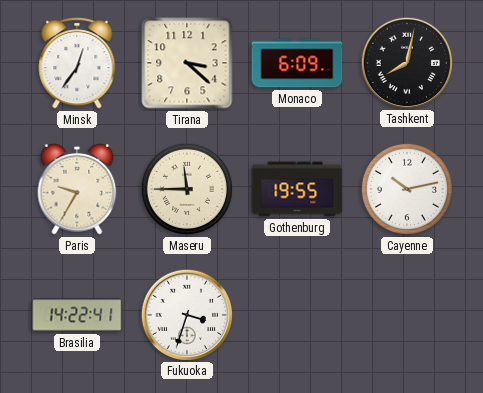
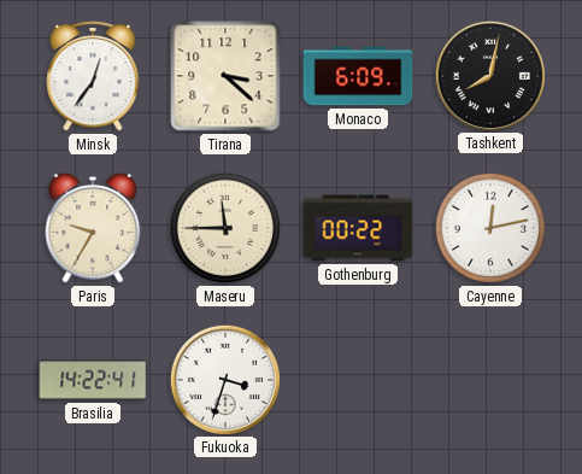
Gothenburg: 19:55 -> 00:22 (358, 228)
Cayenne: 10:13 -> 12:13 (490, 228)
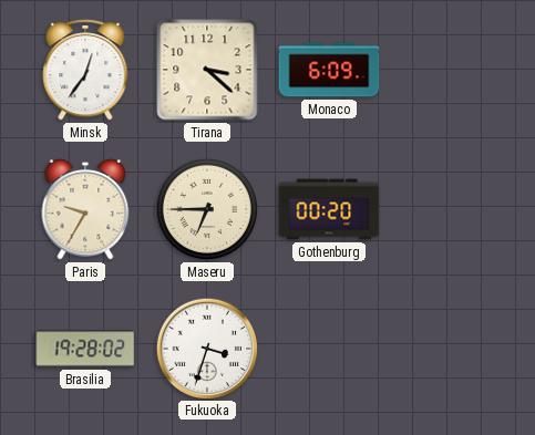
Tashkent: 8:02 -> none (489, 75)
Maseru: 11:45 -> 6:45 (207, 209)
Gothenburg: 00:22 -> 00:20 (329, 209)
Cayenne: 12:13 -> none (490, 228)
Brasilia: 14:22 -> 19:28 (85, 349)
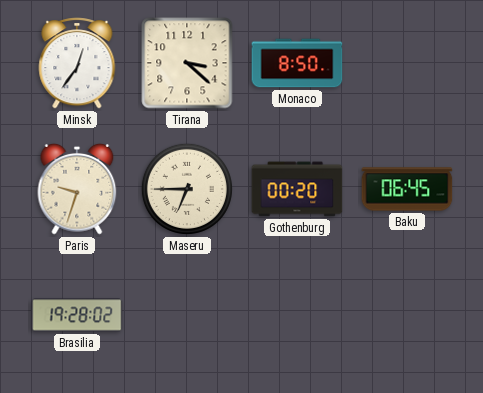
Monaco: 6:09 -> 8:50 (297, 63)
Paris: 9:35 -> 9:33 (77, 189)
Baku: none -> 06:45 (407, 189)
Fukuoka: 3:33 -> none (206, 348)
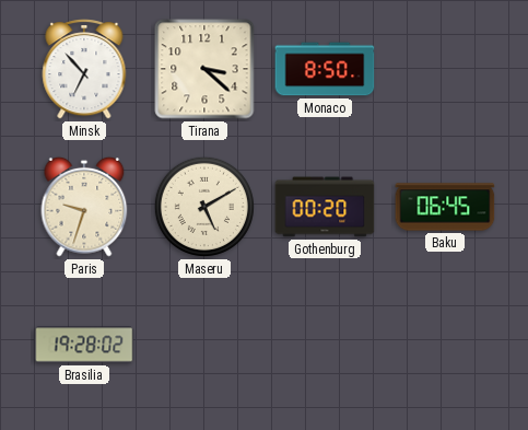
Minsk: 12:36 -> 6:53 (84, 69)
Maseru: 6:45 -> 5:10 (204, 207)
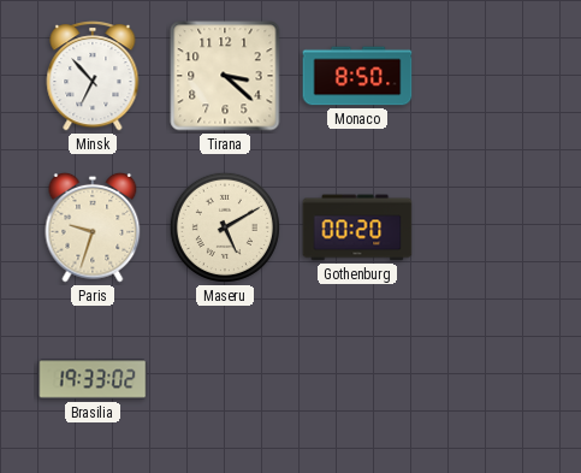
Baku: 06:45 -> none (445, 207)
Brasilia: 19:28 -> 19:33 (93, 379)
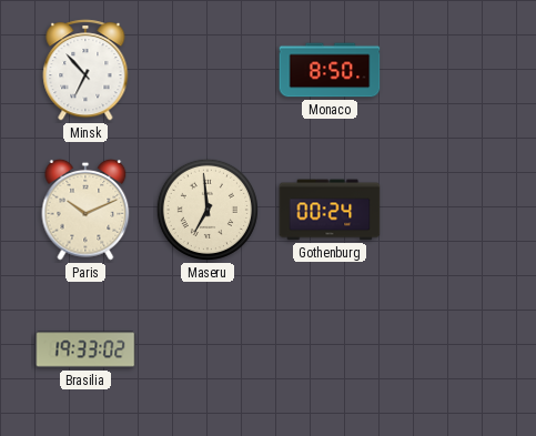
Tirana: 3:22 -> none (225, 76)
Paris: 9:33 -> 10:11 (85, 210)
Maseru: 5:10 -> 6:59 (208, 210)
Gothenburg: 00:20 -> 00:24 (330, 210)
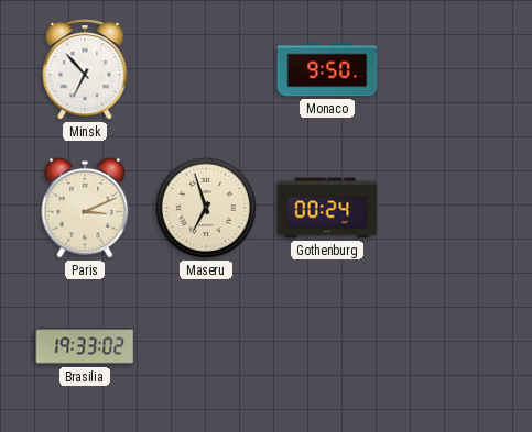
Monaco: 8:50 -> 9:50 (327, 69)
Paris: 10:11 -> 3:11 (85, 208)
Maseru: 6:59 -> 6:57 (206, 208)
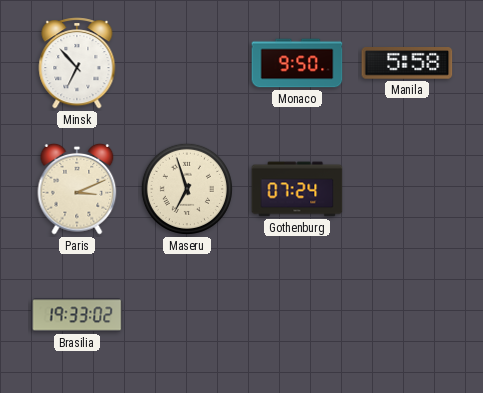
Manila: none -> 5:58 (407, 63)
Gothenburg: 00:24 -> 07:24 (297, 189)
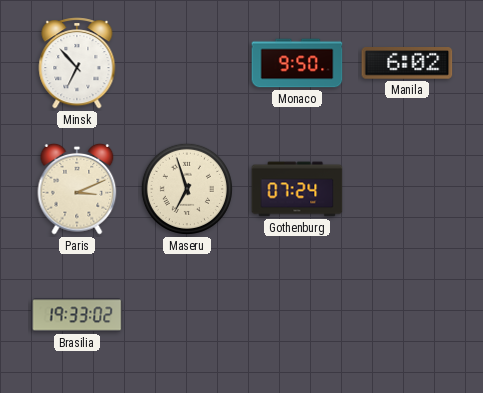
Manila: 5:58 -> 6:02 (407, 63)
